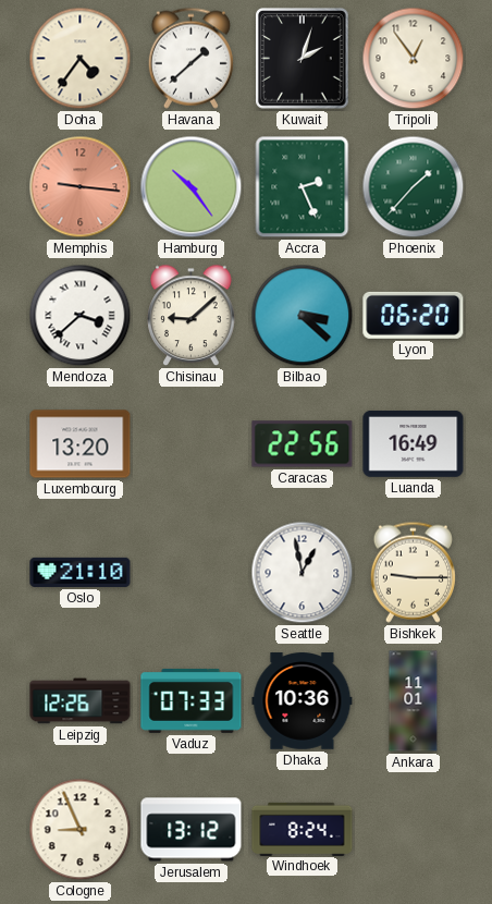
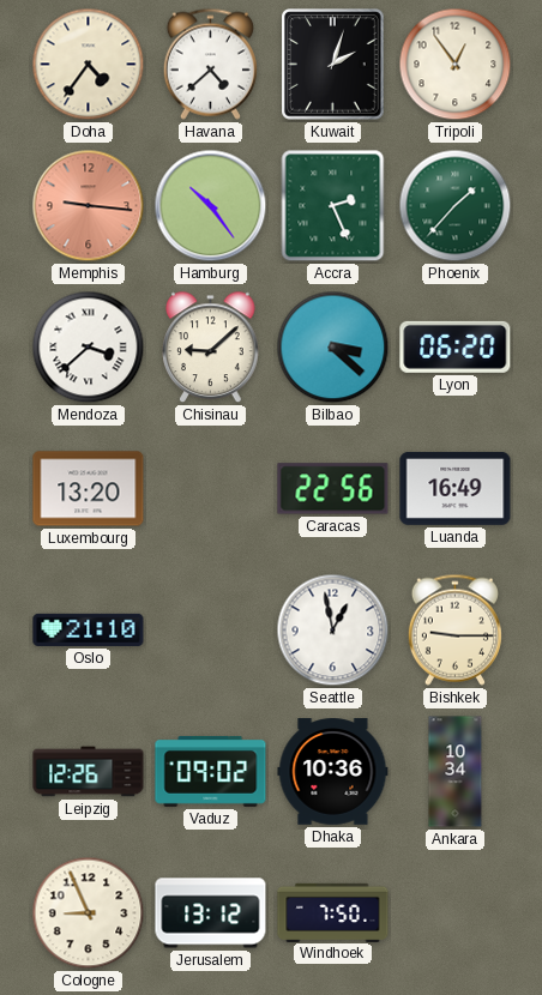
Havana: 1:38 -> 4:38 (210, 64)
Vaduz: 07:33 -> 09:02 (211, 771)
Ankara: 11:01 -> 10:34 (456, 772)
Windhoek: 8:24 -> 7:50 (333, 912)
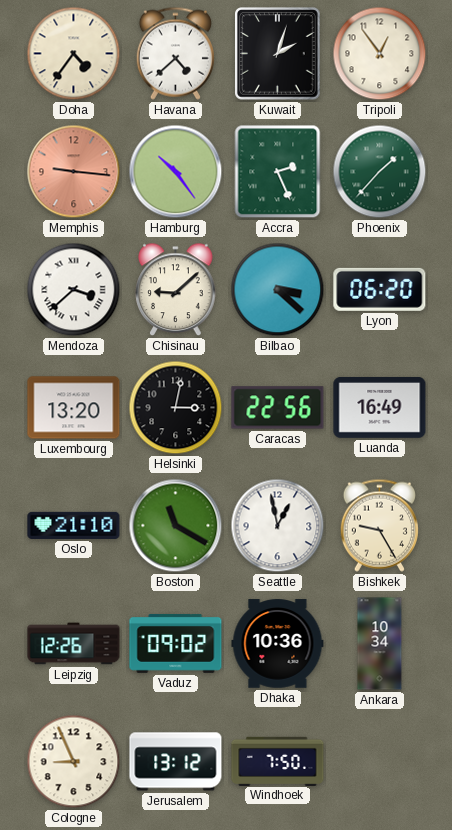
Helsinki: none -> 3:02 (176, 408)
Boston: none -> 11:20 (176, 526)
Bishkek: 9:15 -> 9:25 (379, 525)
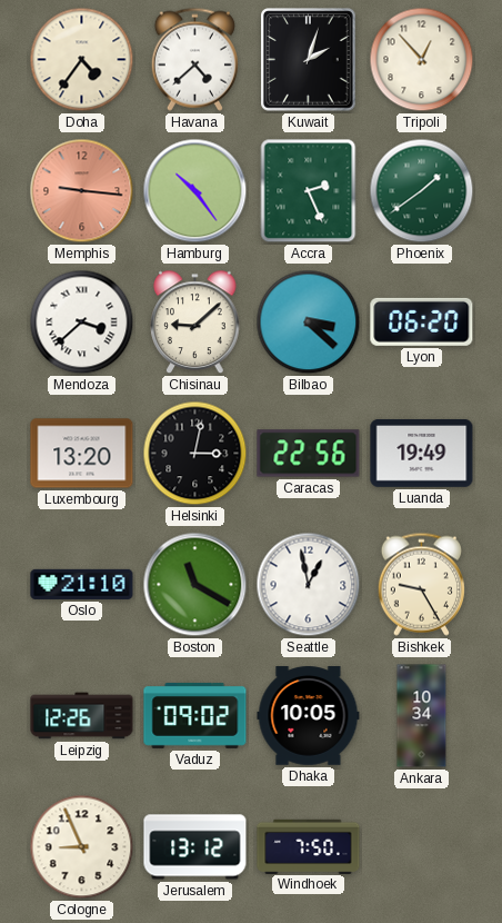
Tripoli: 12:54 -> 12:53 (422, 60)
Phoenix: 1:37 -> 1:39 (422, 191)
Luanda: 16:49 -> 19:49 (422, 454)
Dhaka: 10:36 -> 10:05 (309, 716)
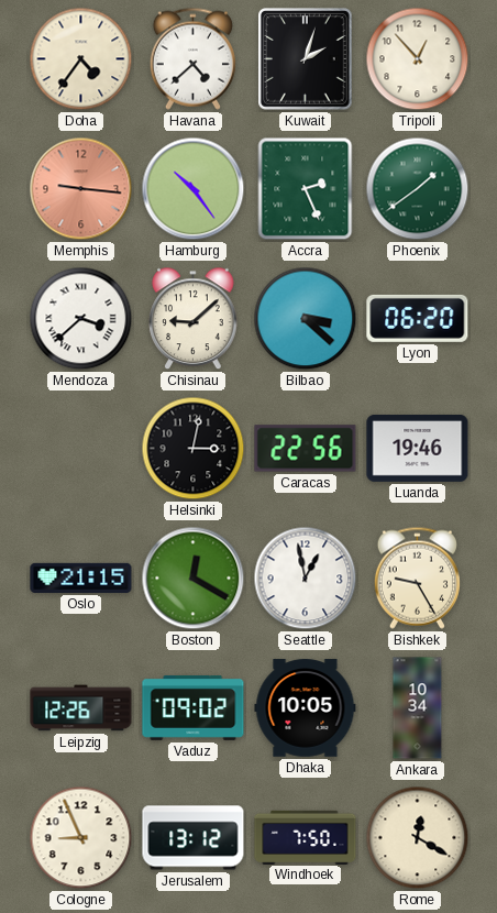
Luxembourg: 13:20 -> none (82, 454)
Luanda: 19:49 -> 19:46 (418, 449)
Oslo: 21:10 -> 21:15 (81, 577)
Boston: 11:20 -> 12:20 (194, 579)
Rome: none -> 12:20 (418, 838)
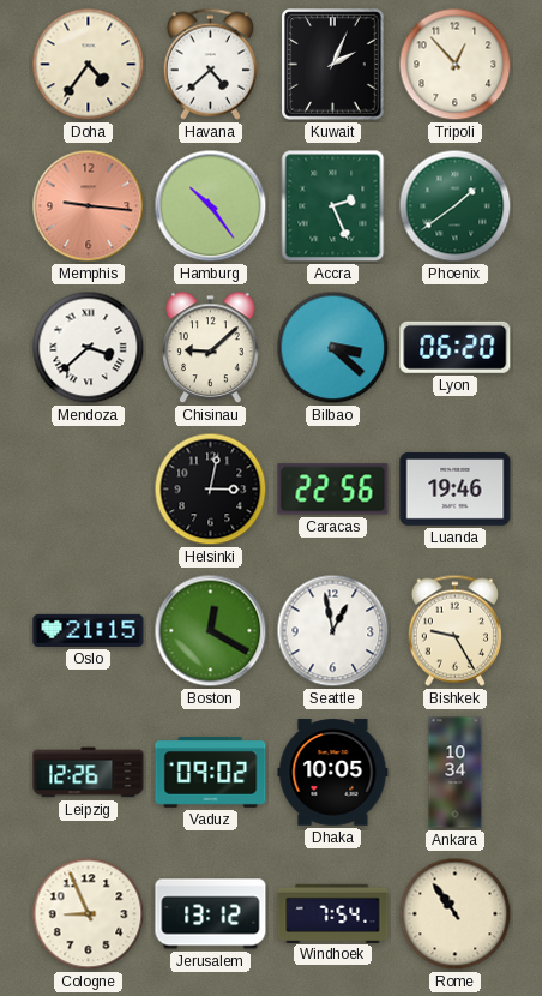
Kuwait: 2:03 -> 2:04 (333, 65)
Windhoek: 7:50 -> 7:54 (333, 913)
Rome: 12:20 -> 10:54 (456, 914)
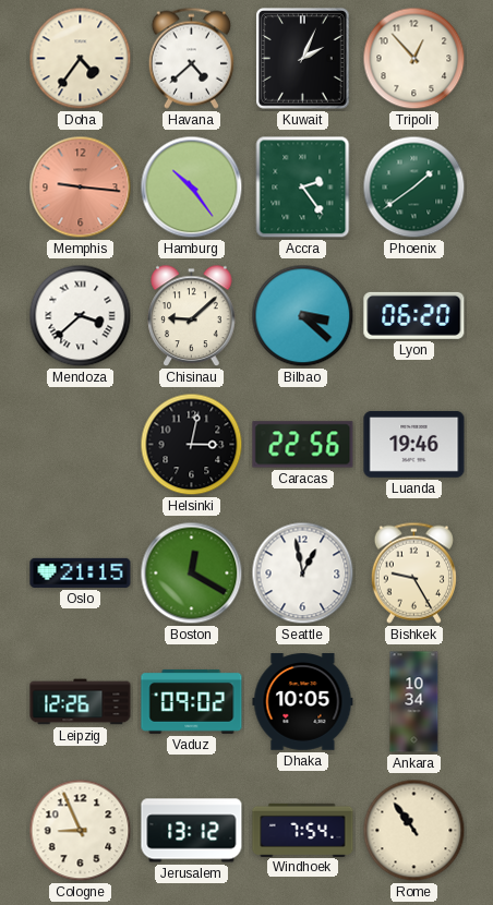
Accra: 2:26 -> 2:24 (303, 188)
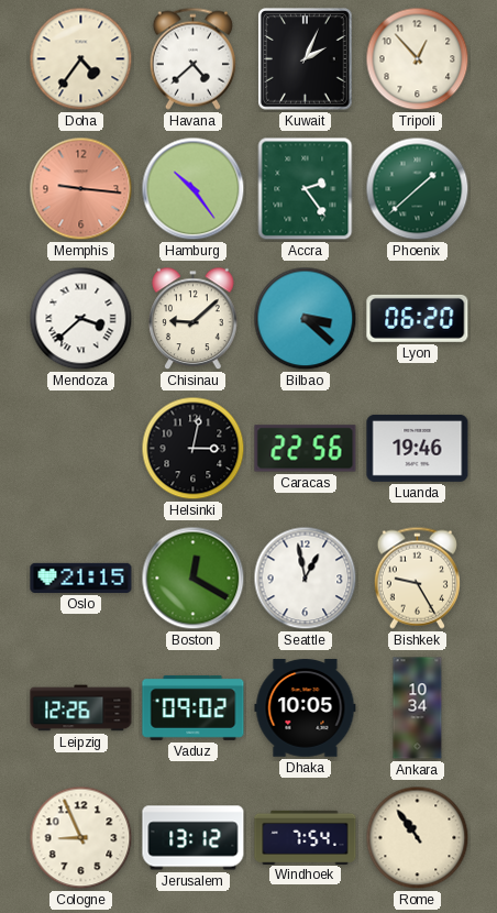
Phoenix: 1:39 -> 1:38 (418, 189)
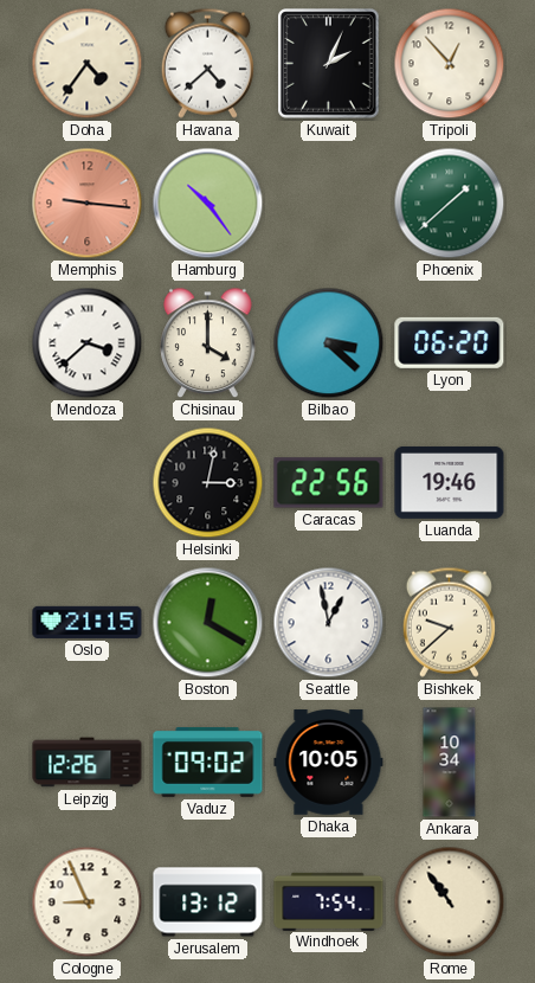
Accra: 2:24 -> none (306, 189)
Chisinau: 9:08 -> 4:00 (208, 343)
Bishkek: 9:25 -> 9:38 (449, 622)
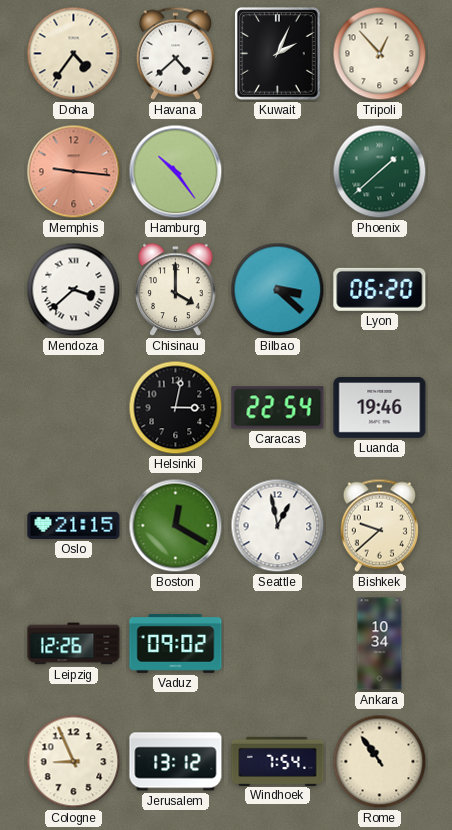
Caracas: 22:56 -> 22:54 (278, 408)
Dhaka: 10:05 -> none (329, 763)
